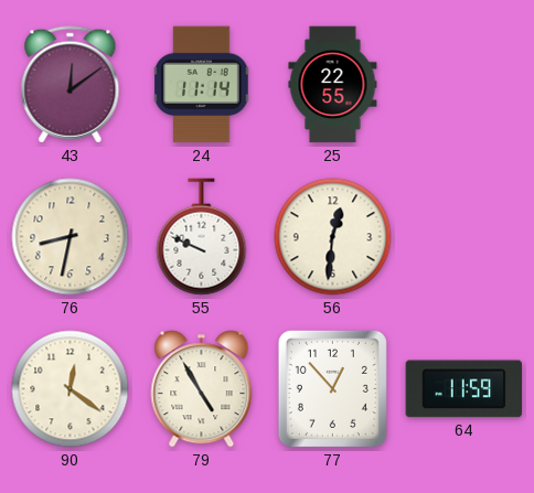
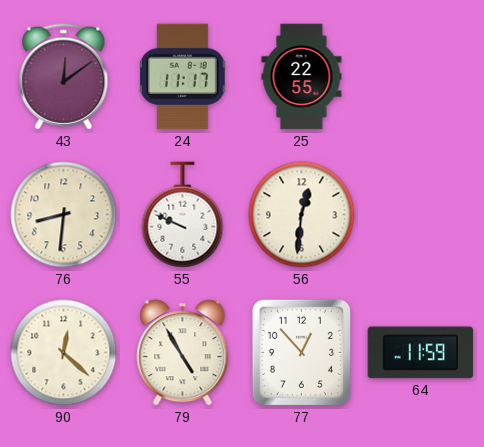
24: 11:14 -> 11:17 (183, 77)
76: 8:32 -> 8:31 (64, 215)
90: 12:21 -> 12:22 (64, 353)
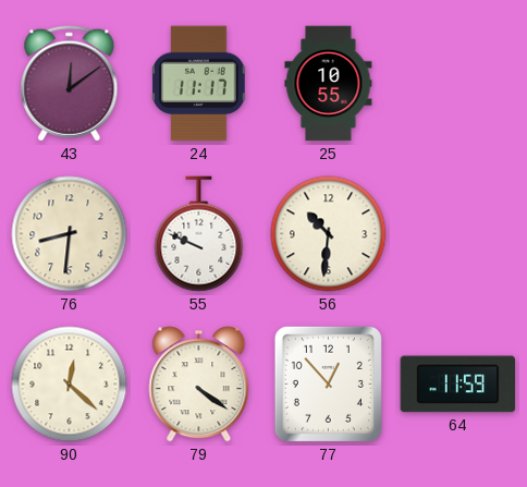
25: 22:55 -> 10:55 (329, 84)
56: 12:31 -> 10:31 (329, 234)
79: 4:55 -> 4:21 (199, 385)
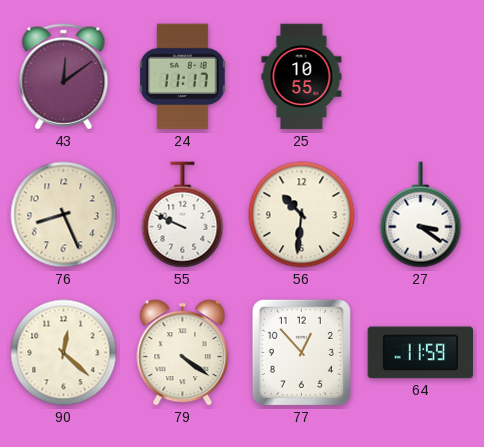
76: 8:31 -> 8:26 (64, 215)
27: none -> 3:21 (421, 215)
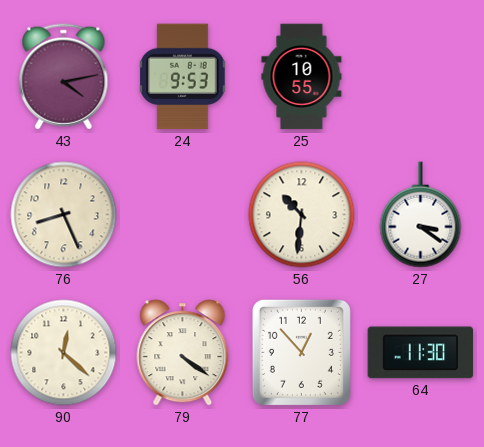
43: 12:09 -> 4:13 (64, 77)
24: 11:17 -> 9:53 (183, 77)
55: 9:49 -> none (183, 215)
64: 11:59 -> 11:30 (421, 353)
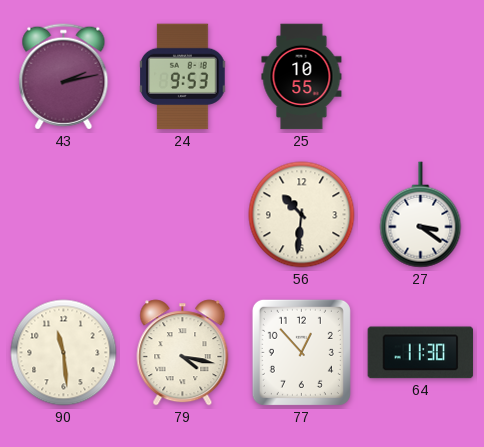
43: 4:13 -> 2:13 (64, 77)
76: 8:26 -> none (64, 215)
90: 12:22 -> 11:29 (64, 353)
79: 4:21 -> 4:17 (183, 353)
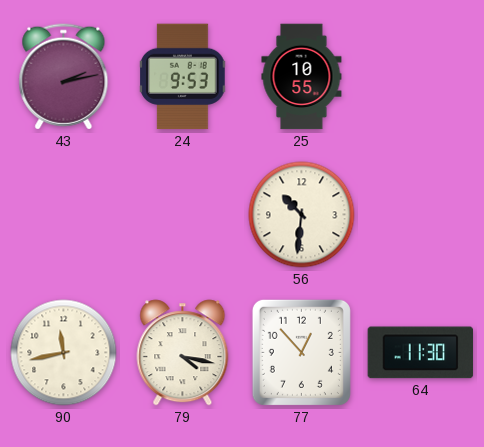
27: 3:21 -> none (421, 215)
90: 11:29 -> 11:43 (64, 353)
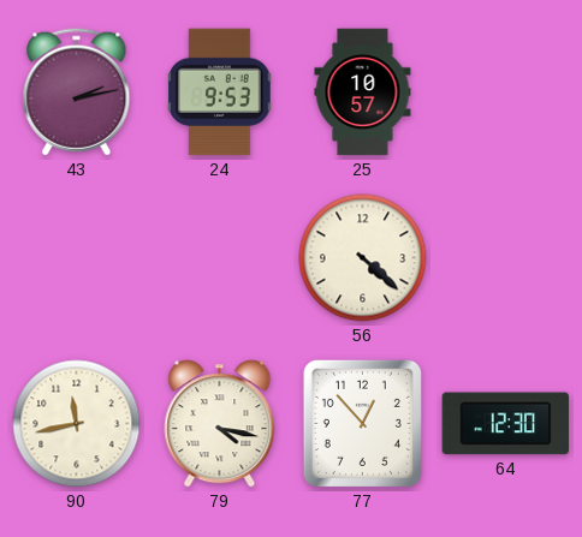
25: 10:55 -> 10:57 (363, 93)
56: 10:31 -> 4:22 (363, 258)
64: 11:30 -> 12:30 (506, 424)
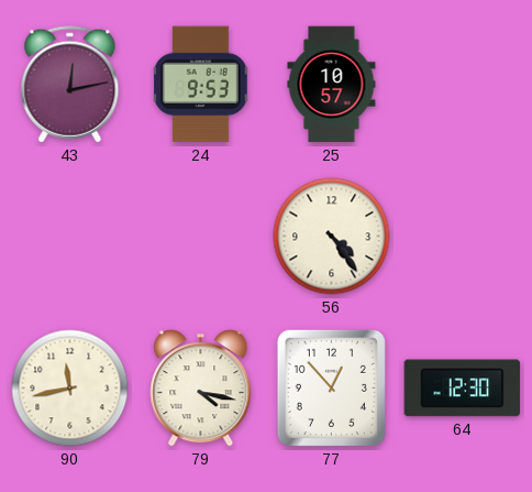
43: 2:13 -> 12:13 (70, 85)
56: 4:22 -> 4:24 (332, 237)
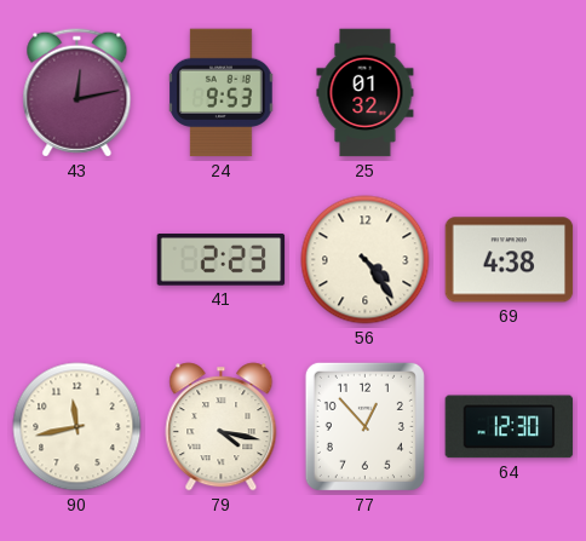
25: 10:57 -> 01:32 (366, 93)
41: none -> 2:23 (222, 260)
69: none -> 4:38 (510, 260)
